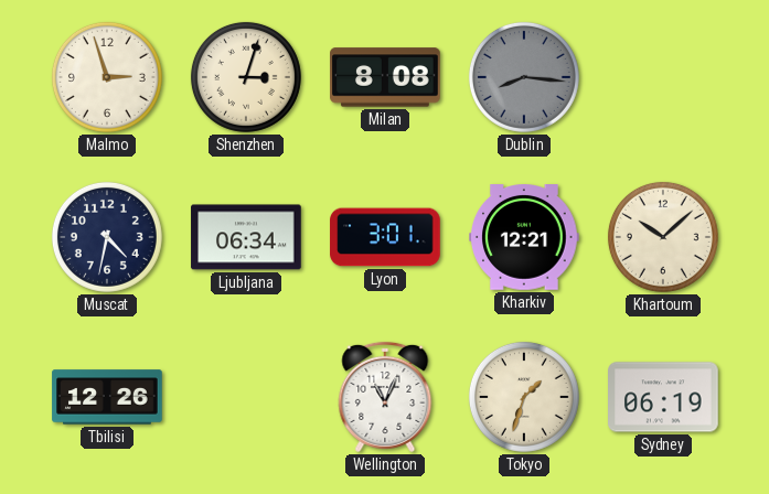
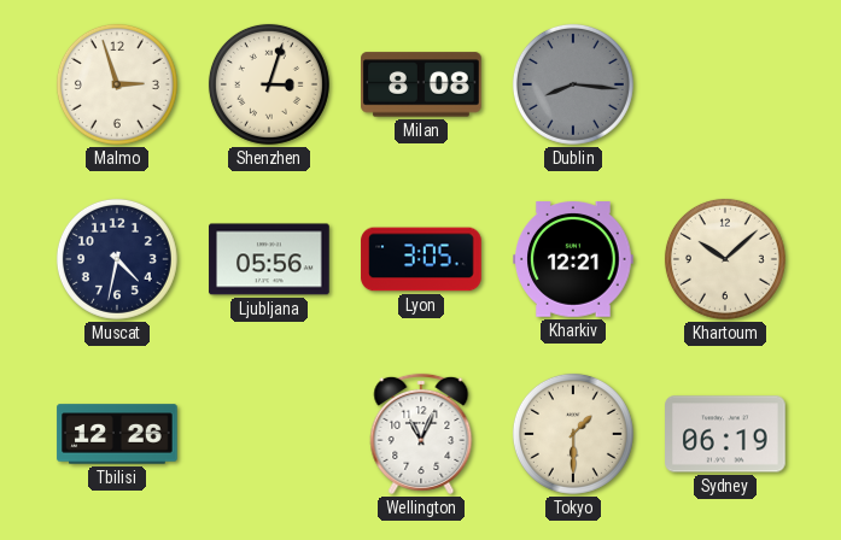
Ljubljana: 06:34 -> 05:56 (269, 259)
Lyon: 3:01 -> 3:05 (421, 259)
Tokyo: 1:33 -> 1:30 (573, 434)
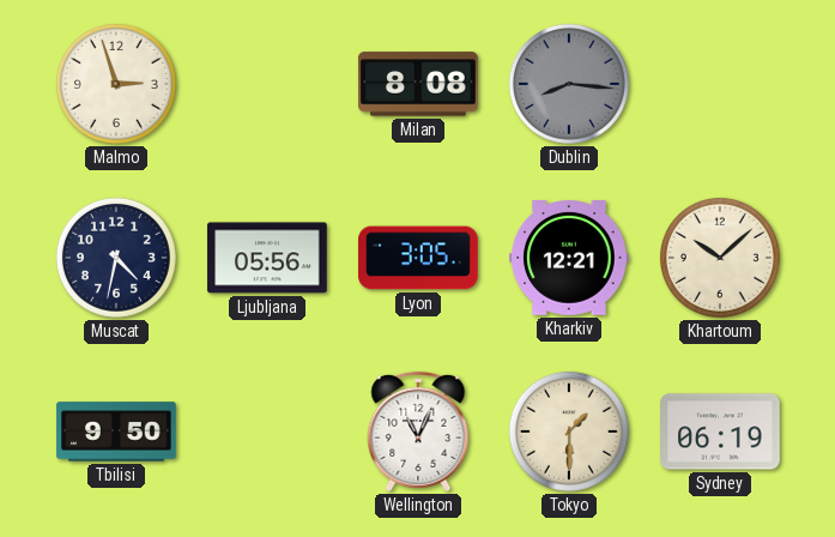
Shenzhen: 3:03 -> none (269, 84)
Tbilisi: 12:26 -> 9:50 (116, 432)
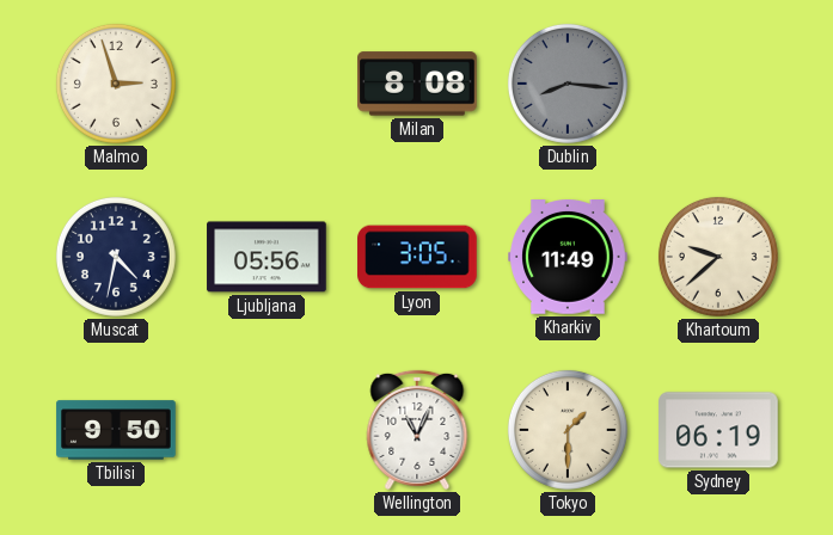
Kharkiv: 12:21 -> 11:49 (568, 258)
Khartoum: 10:08 -> 9:38 (718, 257)
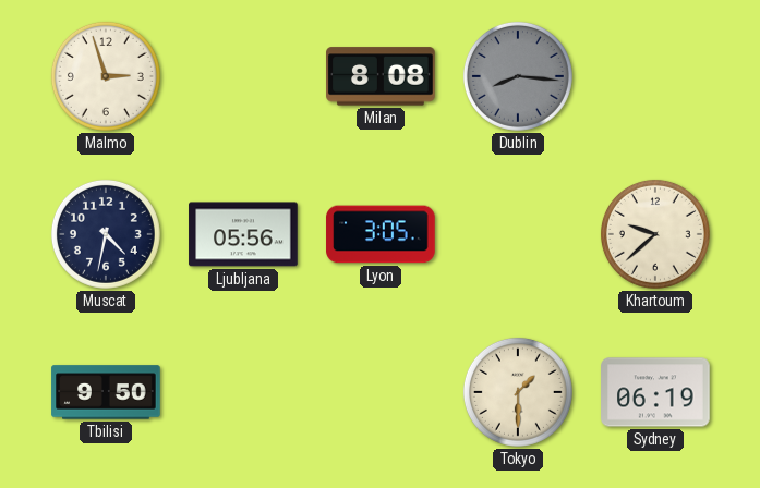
Kharkiv: 11:49 -> none (568, 258)
Wellington: 11:04 -> none (417, 430)
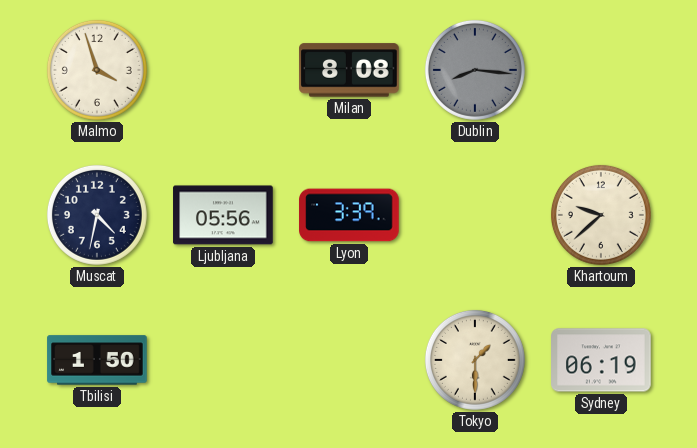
Malmo: 2:57 -> 3:57 (97, 70)
Lyon: 3:05 -> 3:39 (349, 215)
Tbilisi: 9:50 -> 1:50 (97, 360)
